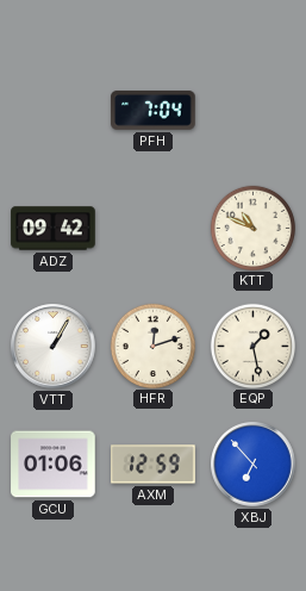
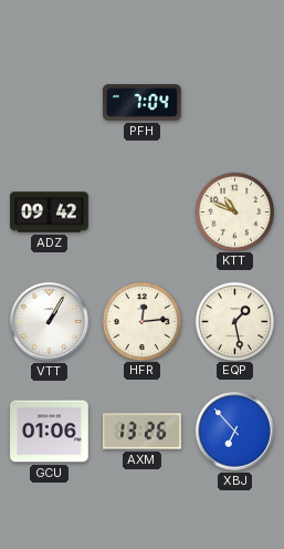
HFR: 12:12 -> 12:14 (141, 321)
AXM: 12:59 -> 13:26 (143, 432)
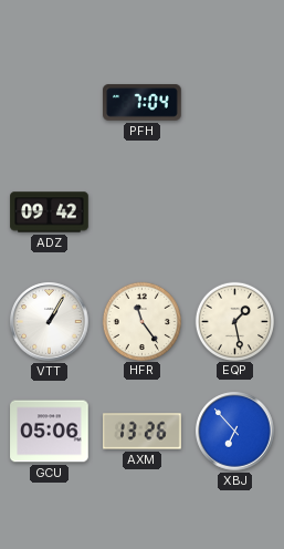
KTT: 10:49 -> none (234, 211)
HFR: 12:14 -> 11:24 (141, 321)
GCU: 01:06 -> 05:06 (50, 432)
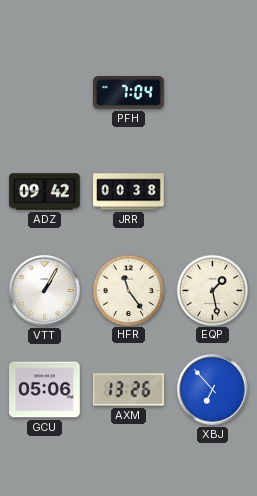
JRR: none -> 00:38 (129, 192)
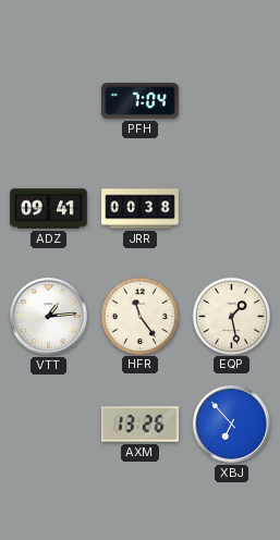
ADZ: 09:42 -> 09:41 (49, 209)
VTT: 1:05 -> 1:14 (49, 317)
GCU: 05:06 -> none (45, 390)
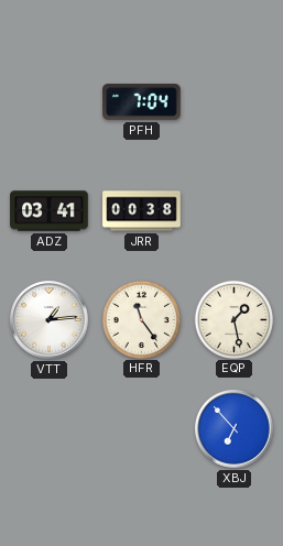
ADZ: 09:41 -> 03:41 (50, 211)
AXM: 13:26 -> none (141, 425)
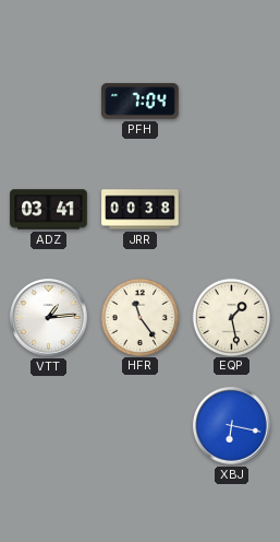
XBJ: 6:53 -> 6:17 (232, 426)
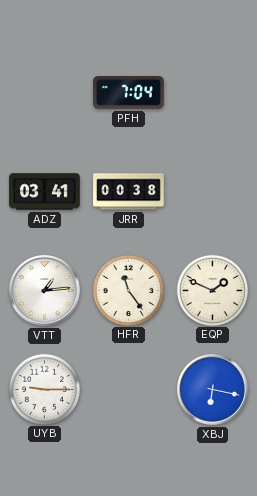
EQP: 1:28 -> 1:49 (212, 290)
UYB: none -> 9:15 (44, 389)
